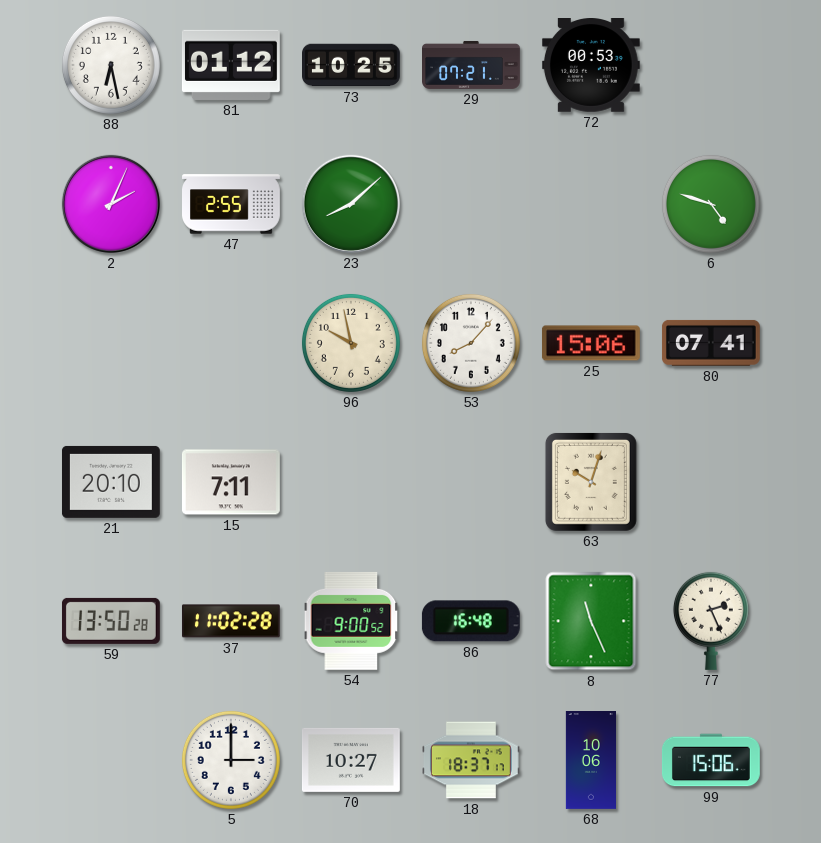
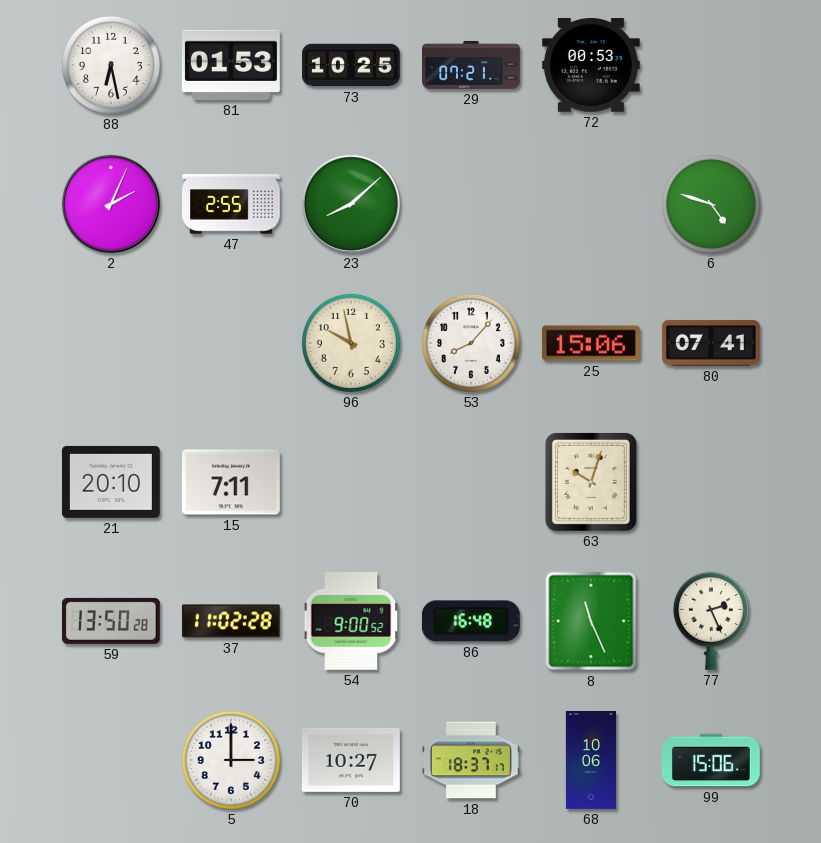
81: 01:12 -> 01:53 (231, 65)
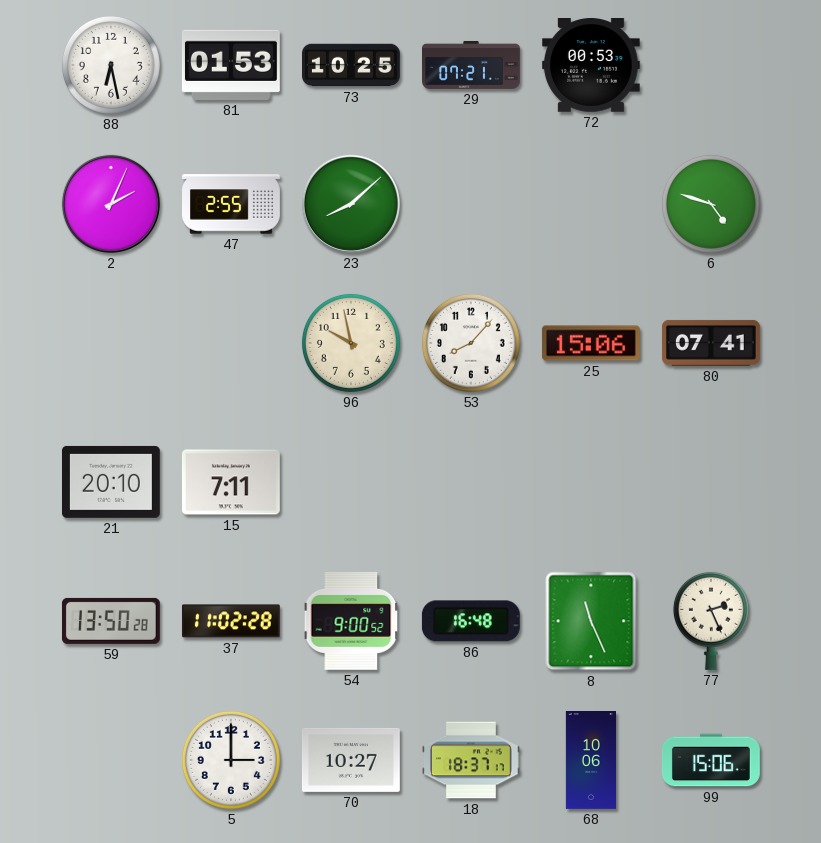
63: 10:03 -> none (591, 482)
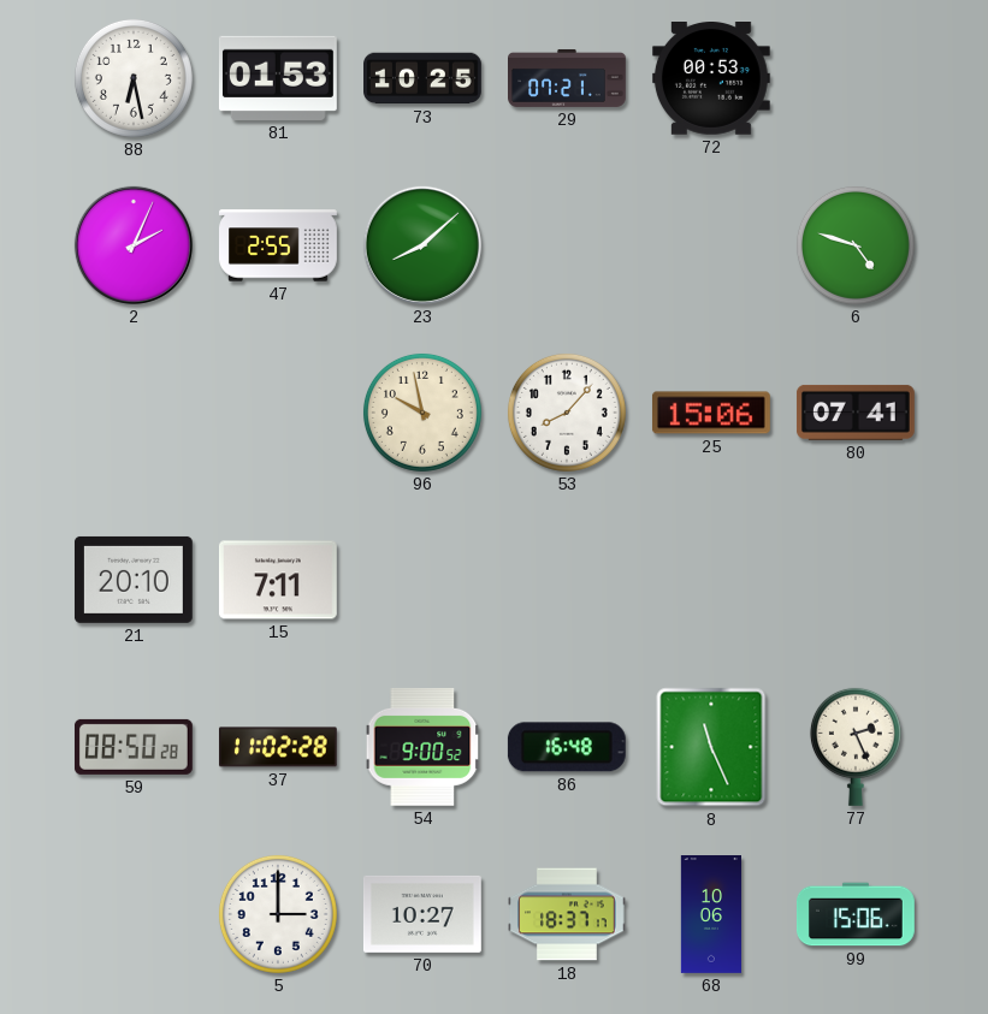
59: 13:50 -> 08:50 (134, 747)
